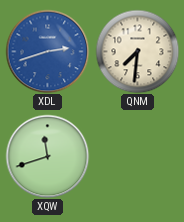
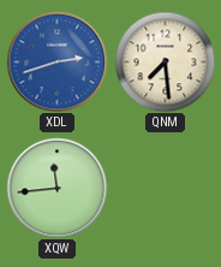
QNM: 7:31 -> 7:29 (165, 61)
XQW: 11:42 -> 11:44 (56, 188)
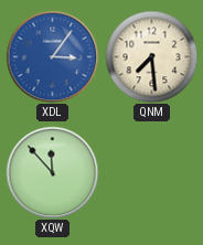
XDL: 2:42 -> 3:06 (52, 56)
XQW: 11:44 -> 11:53 (52, 172)
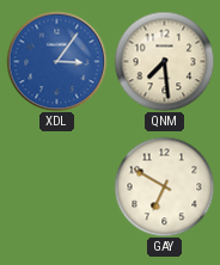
XQW: 11:53 -> none (52, 172)
GAY: none -> 6:50 (164, 186)
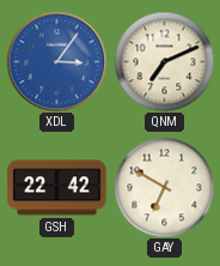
QNM: 7:29 -> 7:11 (164, 61)
GSH: none -> 22:42 (57, 188)
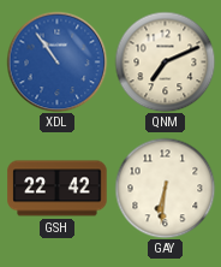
XDL: 3:06 -> 10:54 (56, 61)
GAY: 6:50 -> 6:31 (165, 188)
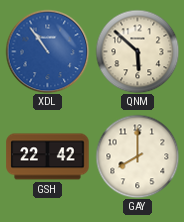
QNM: 7:11 -> 5:52 (137, 51)
GAY: 6:31 -> 8:00 (137, 156)
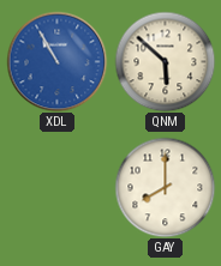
XDL: 10:54 -> 10:55 (56, 61)
GSH: 22:42 -> none (48, 157)
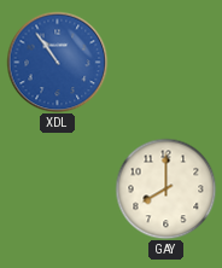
XDL: 10:55 -> 10:54 (57, 62)
QNM: 5:52 -> none (165, 61)
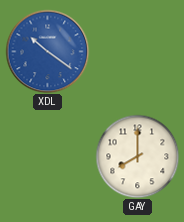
XDL: 10:54 -> 10:21 (47, 51)
